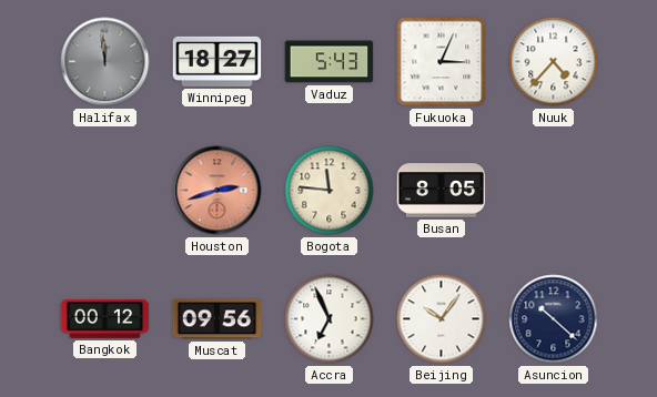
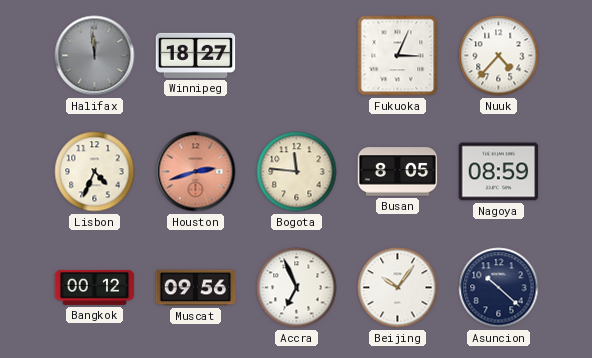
Vaduz: 5:43 -> none (330, 62)
Lisbon: none -> 4:34 (95, 172)
Nagoya: none -> 08:59 (499, 172)
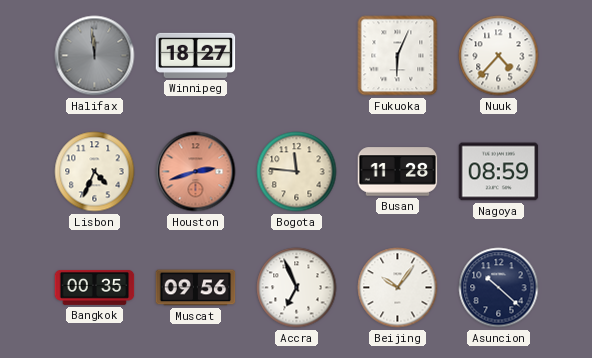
Fukuoka: 3:04 -> 6:04 (398, 56)
Busan: 8:05 -> 11:28 (398, 172)
Bangkok: 00:12 -> 00:35 (95, 287)
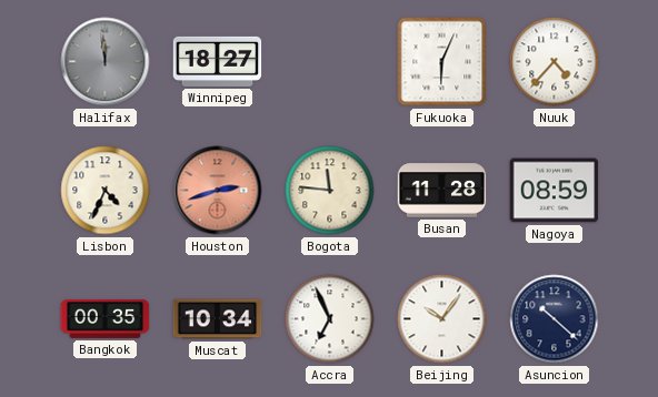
Muscat: 09:56 -> 10:34 (218, 319)
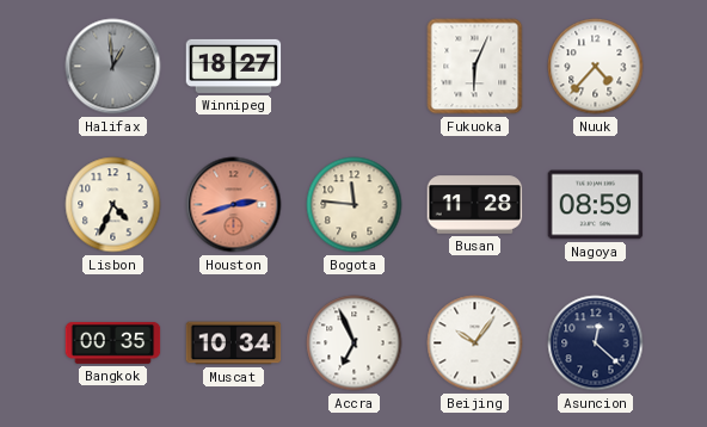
Halifax: 11:59 -> 12:59 (113, 67)
Asuncion: 10:22 -> 12:22 (596, 344)
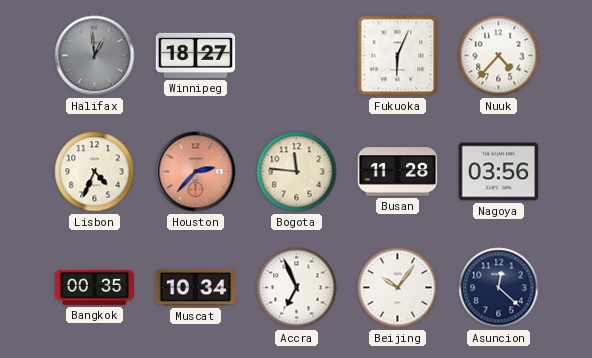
Houston: 2:42 -> 2:37 (196, 172)
Nagoya: 08:59 -> 03:56 (499, 172)
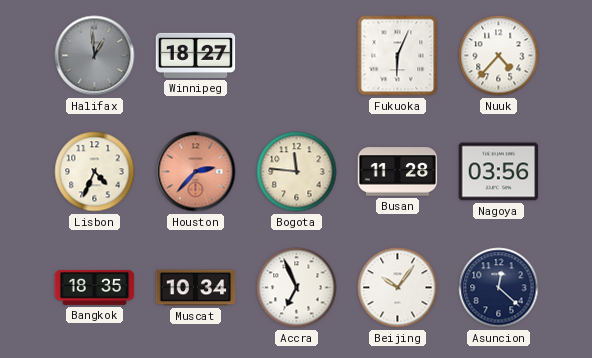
Bangkok: 00:35 -> 18:35 (95, 287)
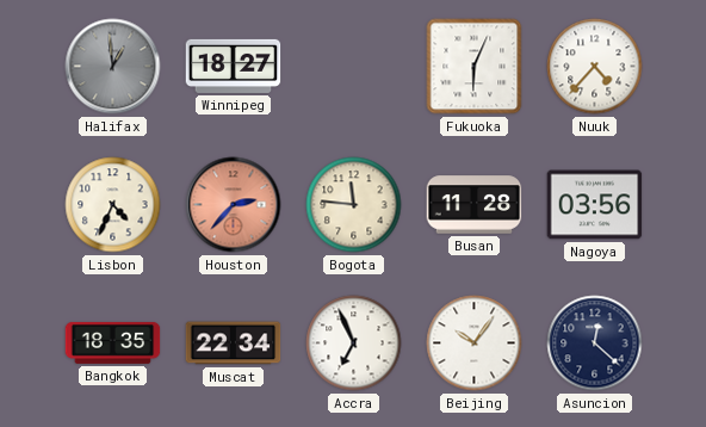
Muscat: 10:34 -> 22:34 (234, 344)
